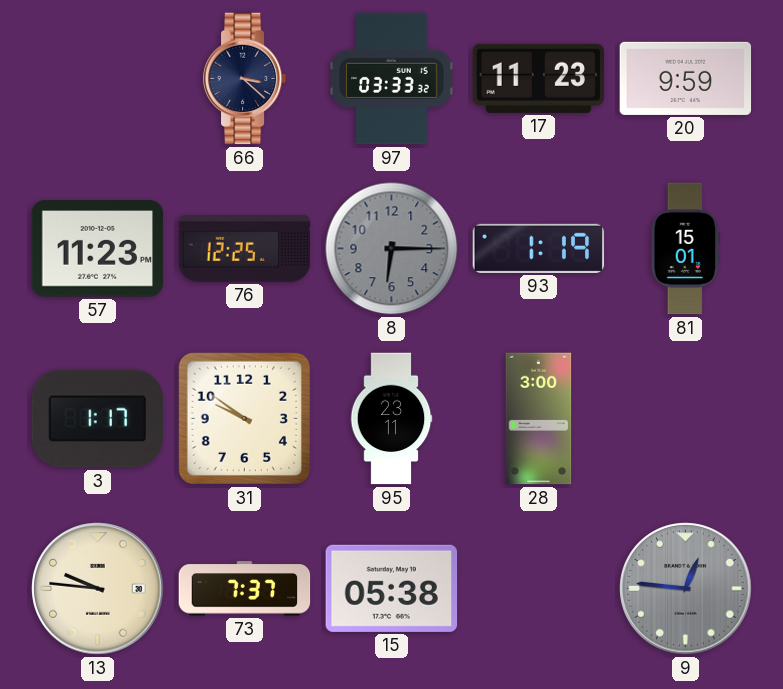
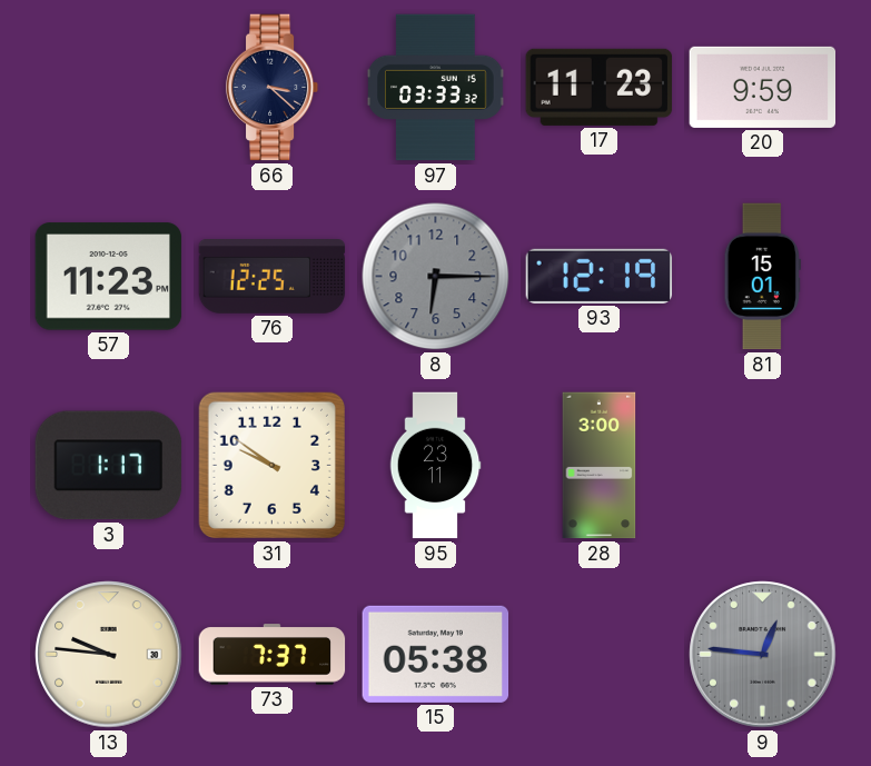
93: 1:19 -> 12:19 (600, 276)
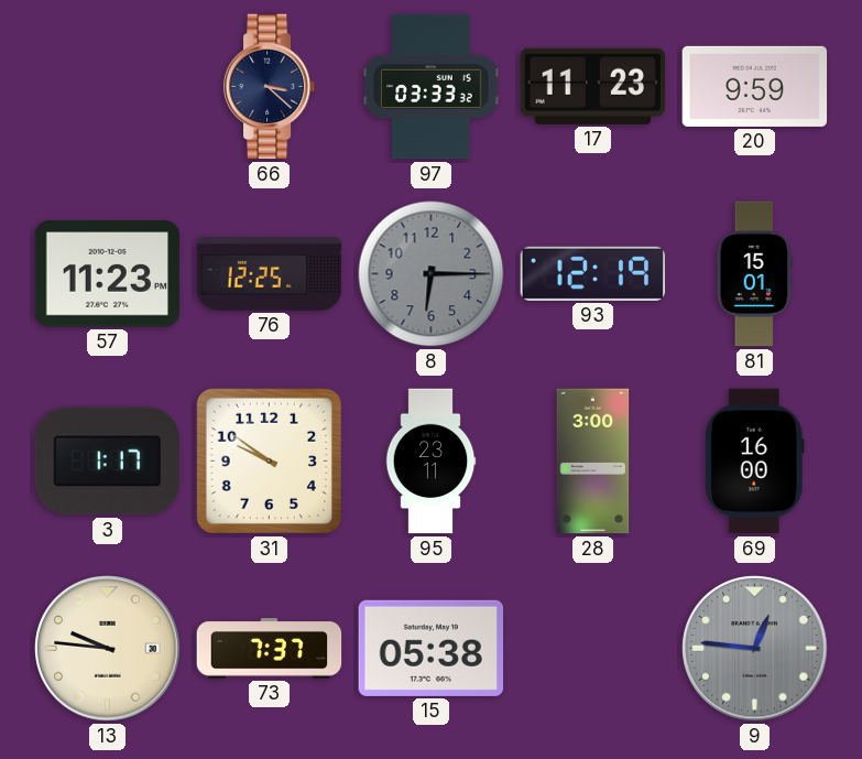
69: none -> 16:00 (754, 462)
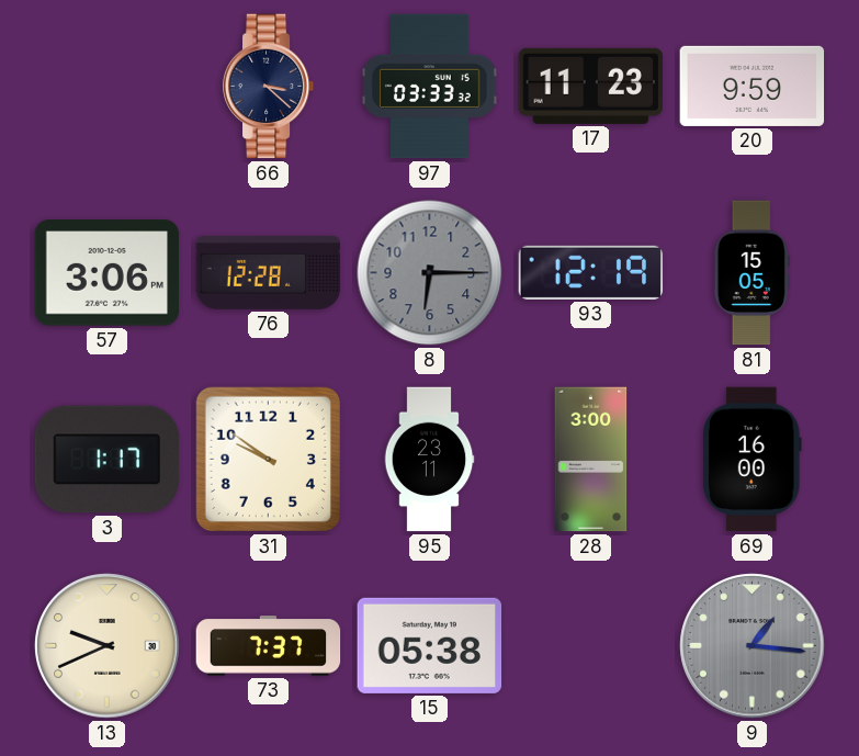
57: 11:23 -> 3:06 (108, 273)
76: 12:25 -> 12:28 (269, 273)
81: 15:01 -> 15:05 (751, 273)
13: 9:46 -> 9:41 (108, 646)
9: 12:46 -> 1:16 (753, 646)
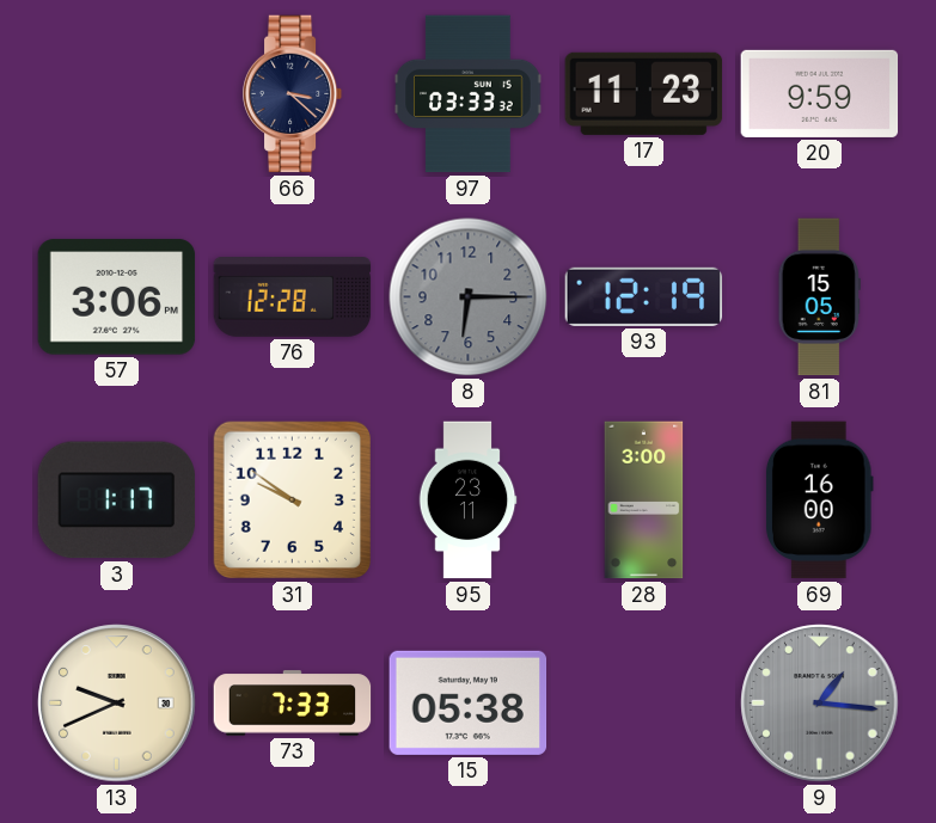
73: 7:37 -> 7:33 (293, 704)
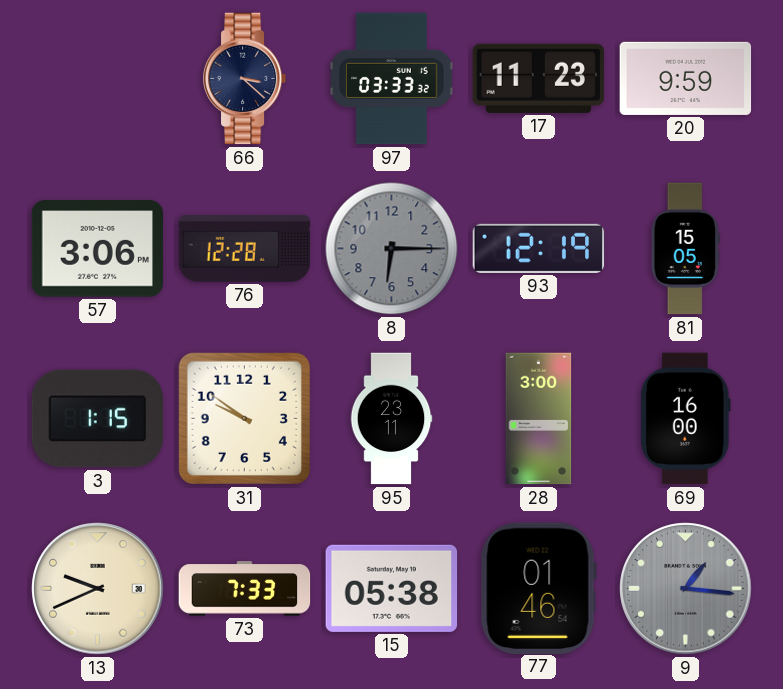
3: 1:17 -> 1:15 (98, 419)
77: none -> 01:46 (538, 588)
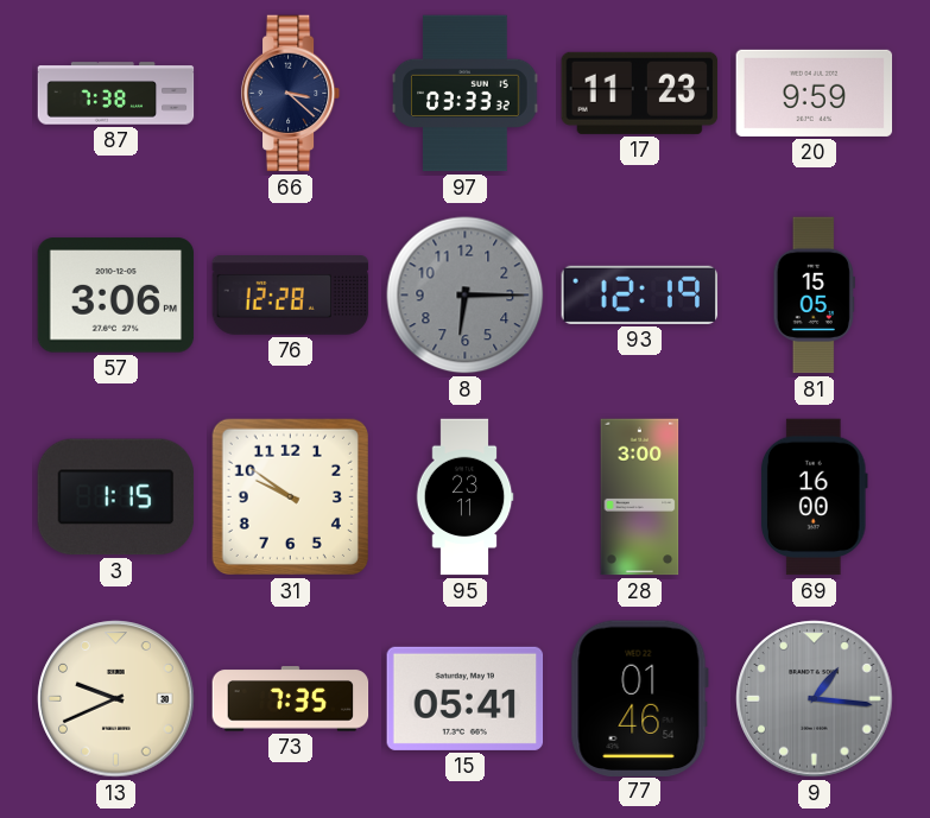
87: none -> 7:38 (116, 94)
73: 7:33 -> 7:35 (291, 699)
15: 05:38 -> 05:41 (466, 698)
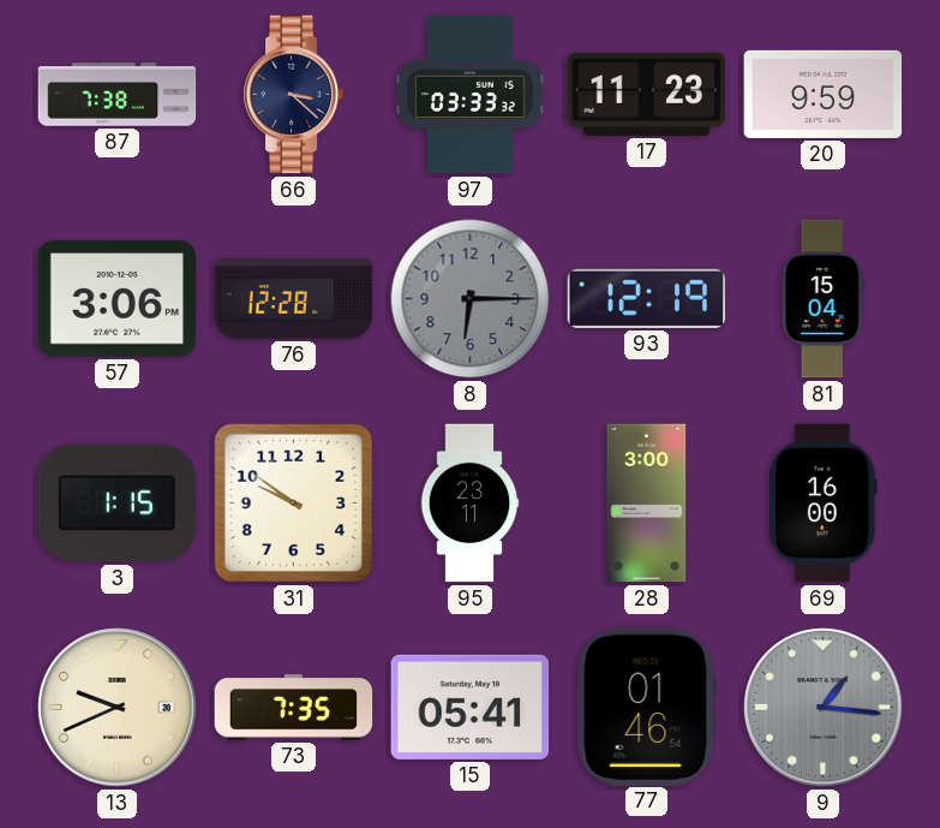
81: 15:05 -> 15:04 (822, 299)
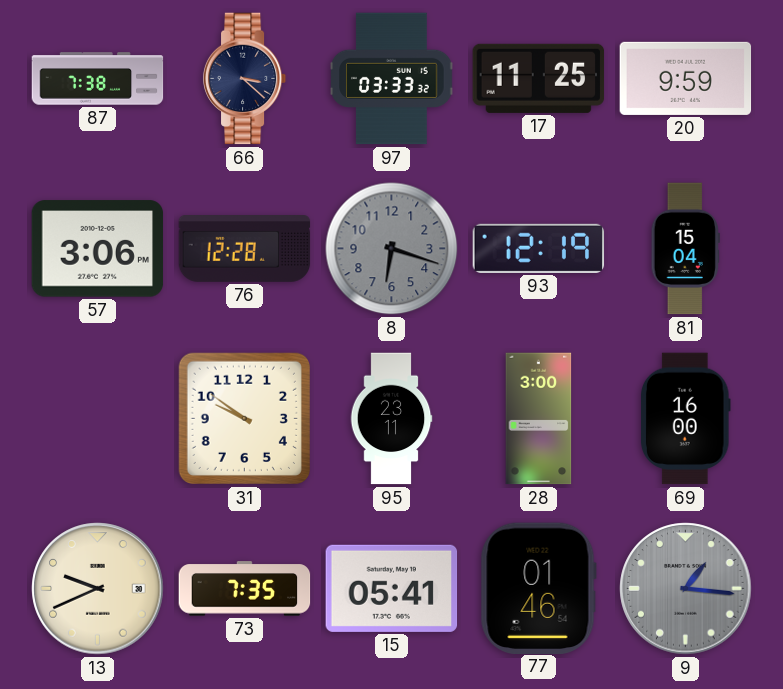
17: 11:23 -> 11:25 (539, 78)
8: 6:15 -> 6:18 (392, 249)
3: 1:15 -> none (118, 504)
